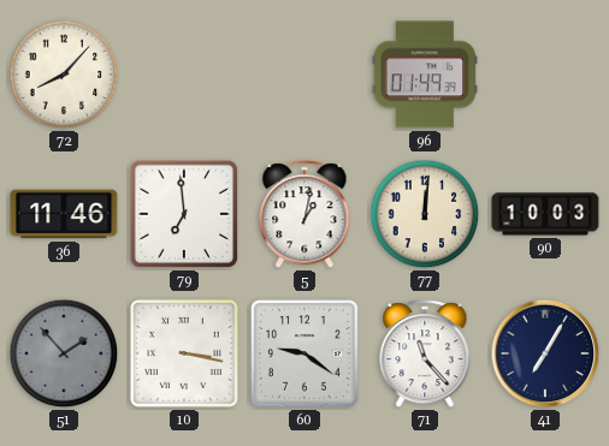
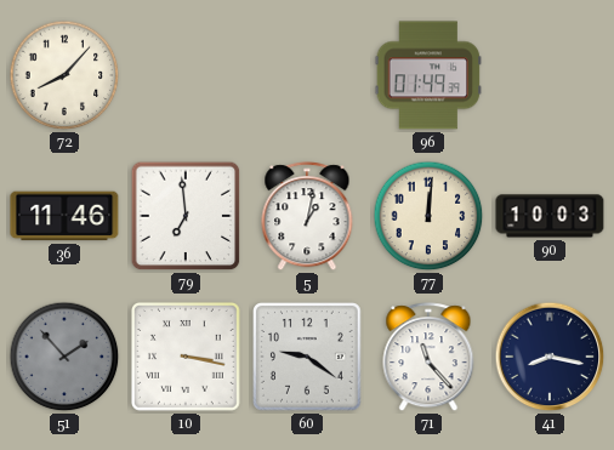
41: 7:05 -> 8:17 (550, 357)
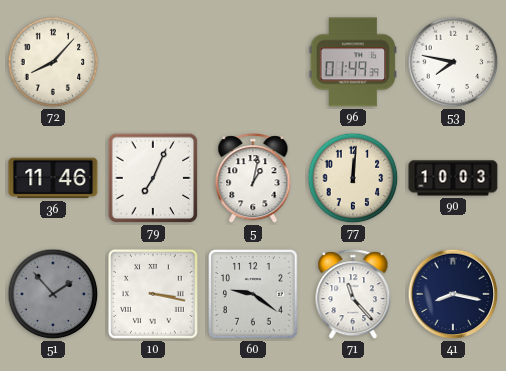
53: none -> 7:47 (453, 62)
79: 6:59 -> 7:04 (153, 178)
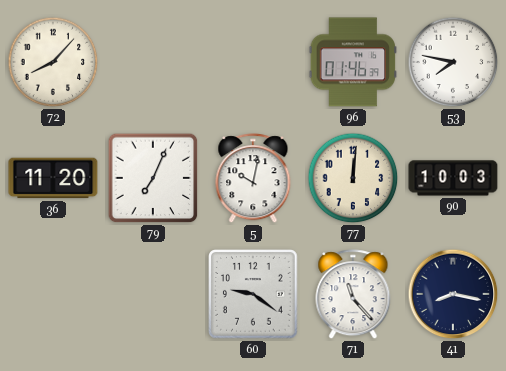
96: 01:49 -> 01:46 (353, 62)
36: 11:46 -> 11:20 (53, 178)
5: 1:02 -> 10:02 (253, 179)
51: 1:53 -> none (53, 294)
10: 3:17 -> none (153, 294)
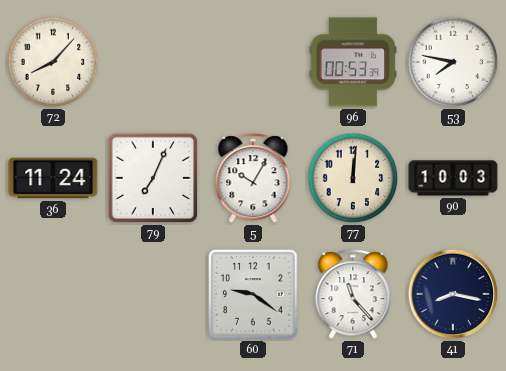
96: 01:46 -> 00:53 (353, 62)
36: 11:20 -> 11:24 (53, 178)
5: 10:02 -> 10:05 (253, 179)
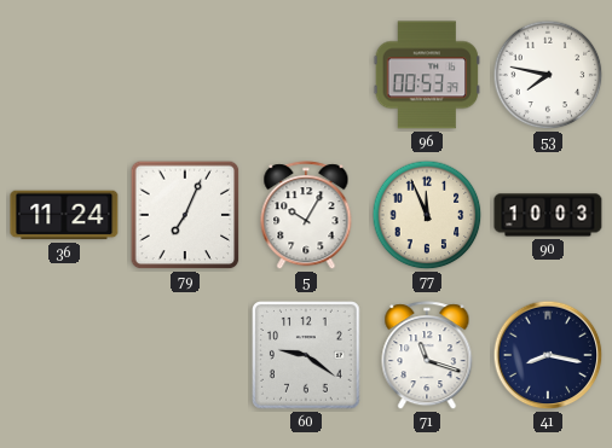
72: 8:07 -> none (53, 62)
77: 12:01 -> 11:56 (427, 215)
71: 11:23 -> 11:18 (427, 356)
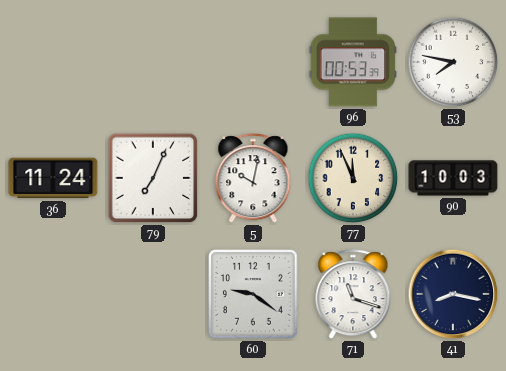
5: 10:05 -> 10:02 (253, 179)
